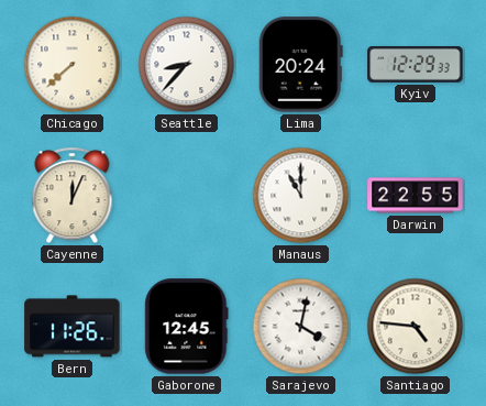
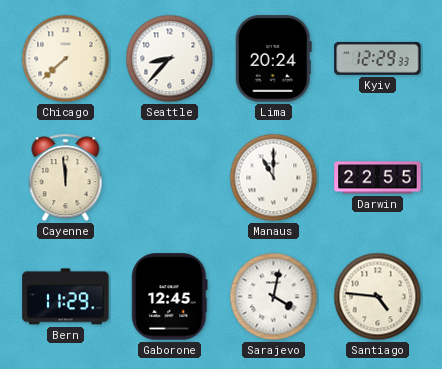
Cayenne: 12:04 -> 11:59 (66, 178)
Bern: 11:26 -> 11:29 (66, 297)
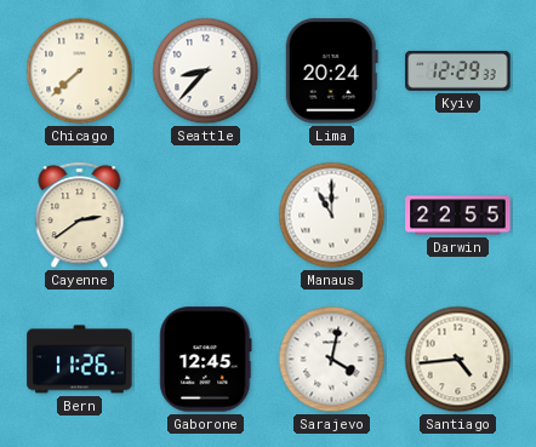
Cayenne: 11:59 -> 2:39 (80, 216)
Bern: 11:29 -> 11:26 (80, 360)
Santiago: 4:46 -> 4:44 (458, 360)
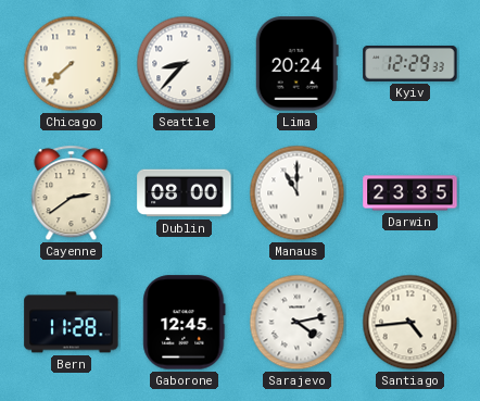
Dublin: none -> 08:00 (185, 193)
Darwin: 22:55 -> 23:35 (410, 193)
Bern: 11:26 -> 11:28 (72, 323)
Sarajevo: 4:02 -> 4:13 (298, 323)
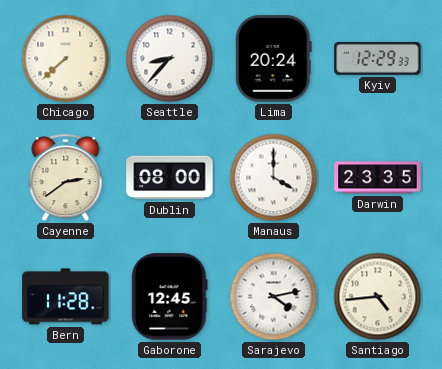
Manaus: 11:00 -> 4:00 (274, 178)
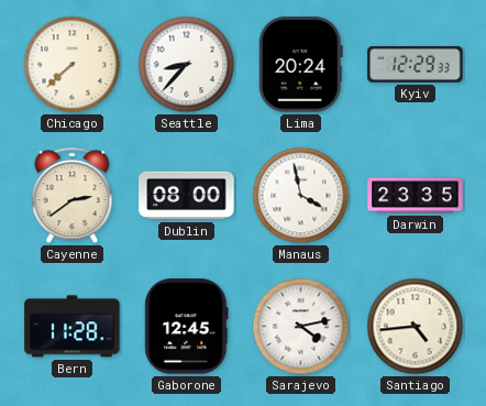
Manaus: 4:00 -> 3:58 (301, 196)
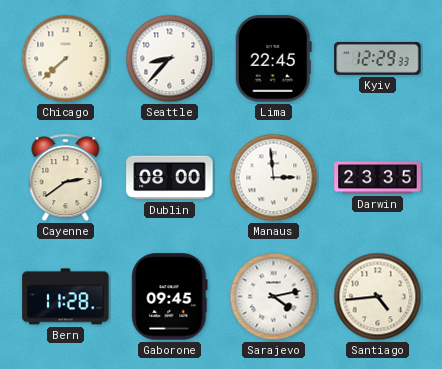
Lima: 20:24 -> 22:45 (273, 59)
Manaus: 3:58 -> 2:59 (274, 178)
Gaborone: 12:45 -> 09:45 (170, 297)
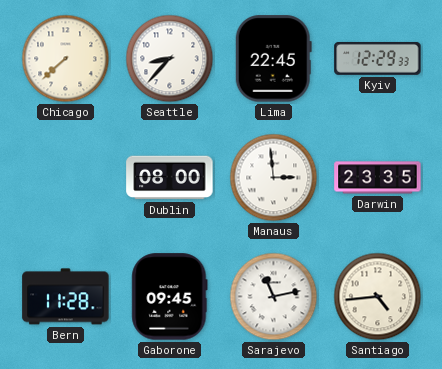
Cayenne: 2:39 -> none (66, 178)
Sarajevo: 4:13 -> 11:13 (274, 297)
